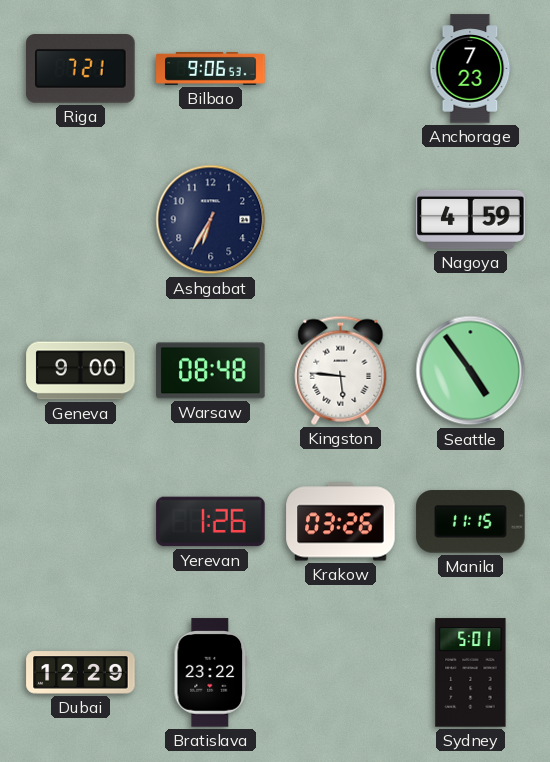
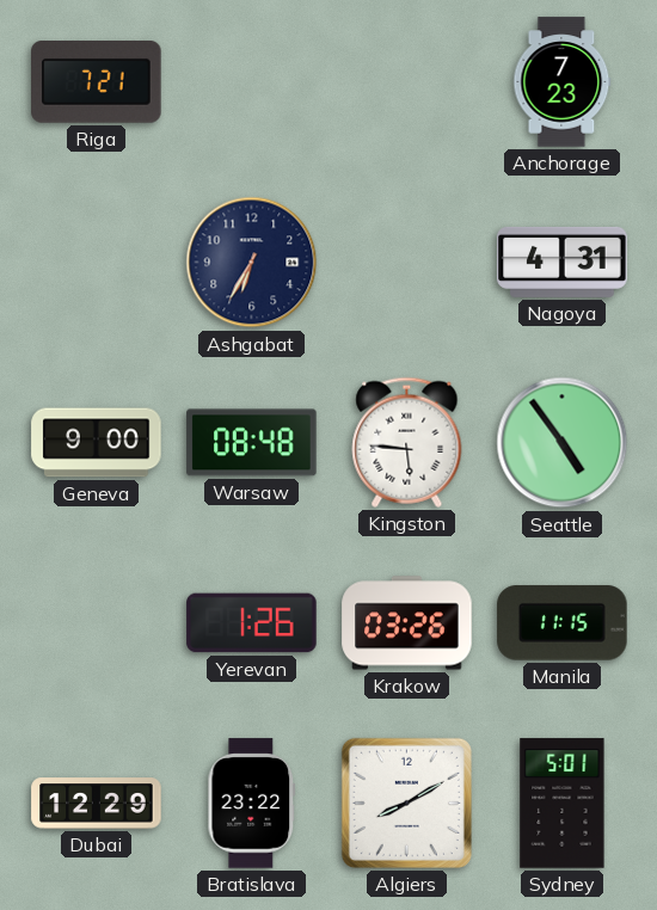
Bilbao: 9:06 -> none (211, 68)
Nagoya: 4:59 -> 4:31 (563, 262)
Algiers: none -> 8:10 (406, 803)
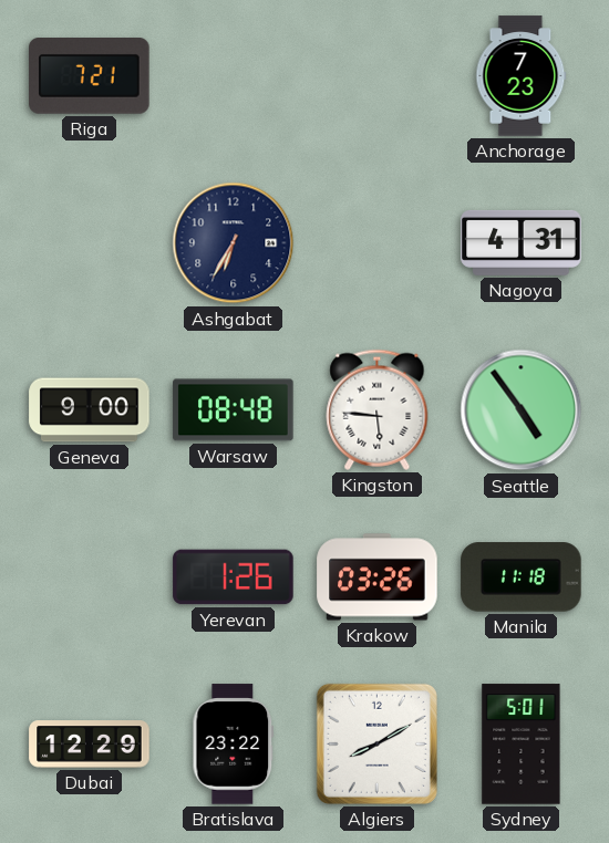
Manila: 11:15 -> 11:18 (522, 577)
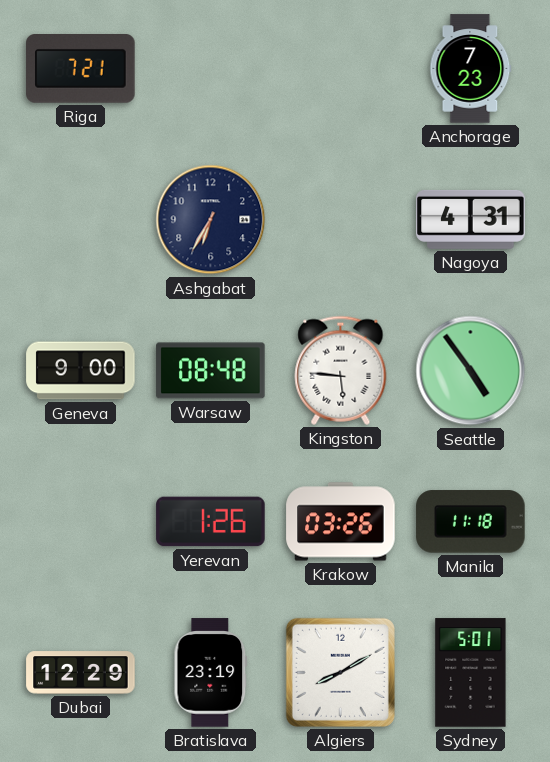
Bratislava: 23:22 -> 23:19 (211, 673)
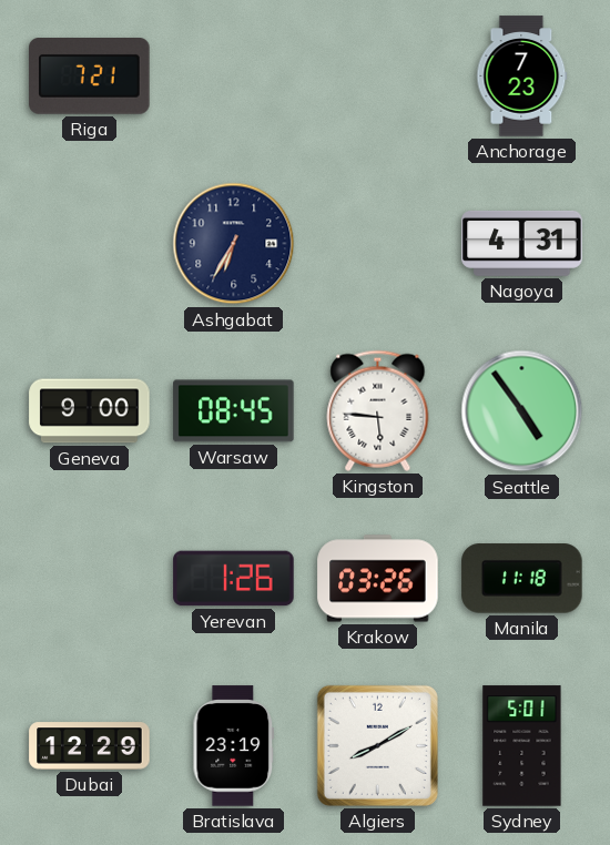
Warsaw: 08:48 -> 08:45 (234, 411)
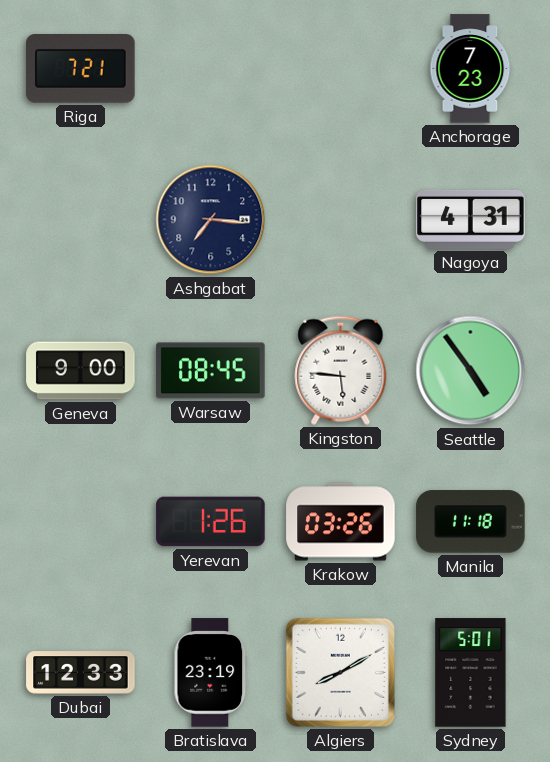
Ashgabat: 6:35 -> 7:16 (211, 220)
Dubai: 12:29 -> 12:33 (81, 673)
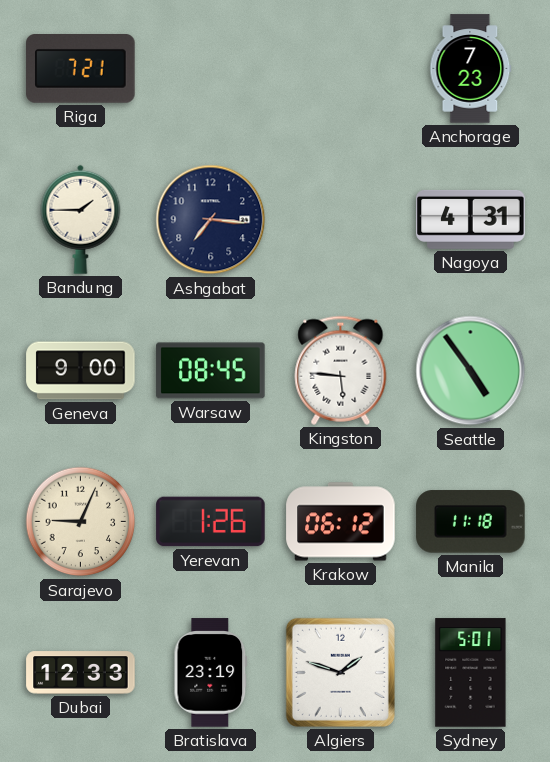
Bandung: none -> 1:45 (81, 219)
Sarajevo: none -> 9:04 (81, 522)
Krakow: 03:26 -> 06:12 (341, 522)
Algiers: 8:10 -> 1:48 (340, 672)
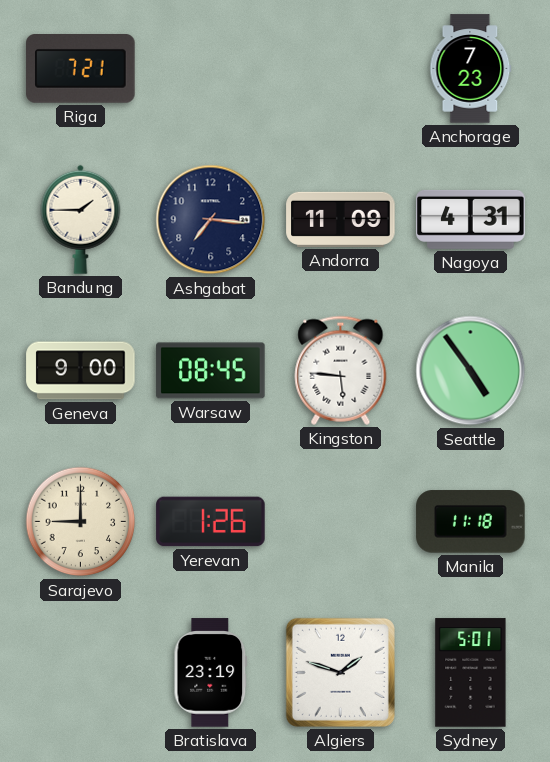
Andorra: none -> 11:09 (341, 219)
Sarajevo: 9:04 -> 9:00 (81, 522)
Krakow: 06:12 -> none (341, 522)
Dubai: 12:33 -> none (81, 673)
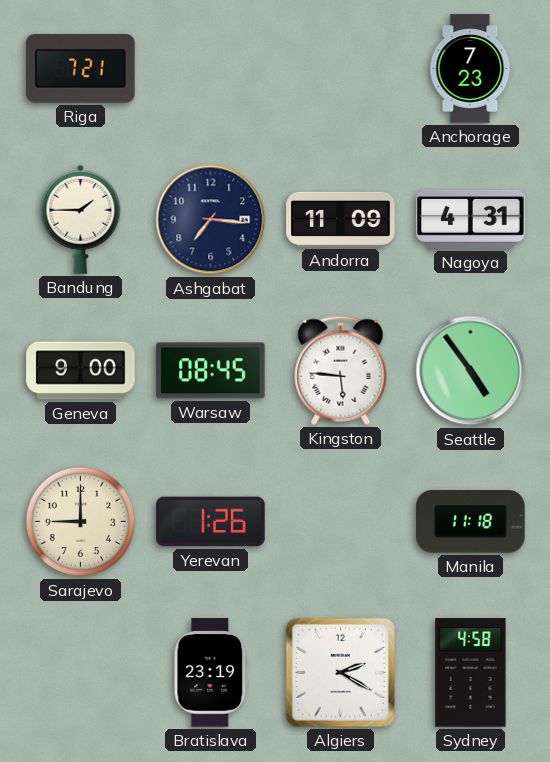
Algiers: 1:48 -> 2:20 (340, 672)
Sydney: 5:01 -> 4:58 (471, 673)
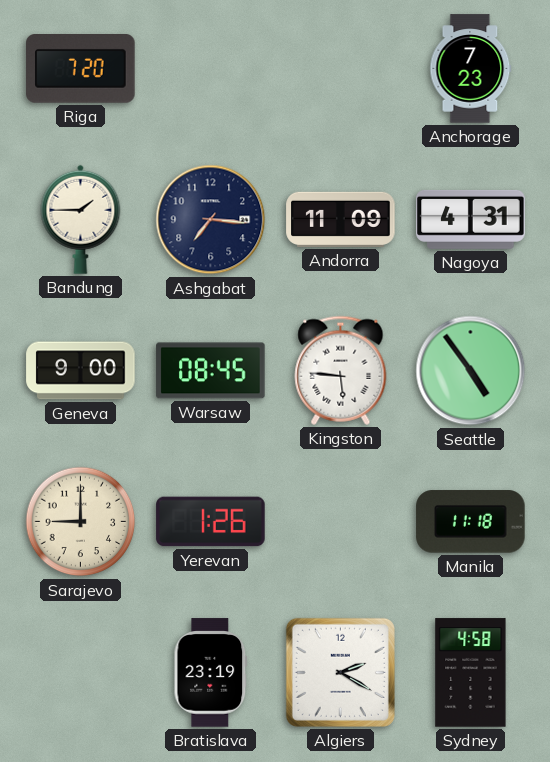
Riga: 7:21 -> 7:20 (81, 69)
